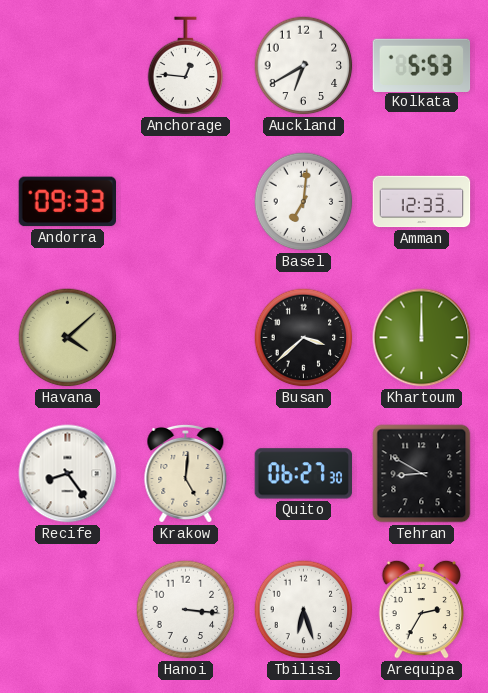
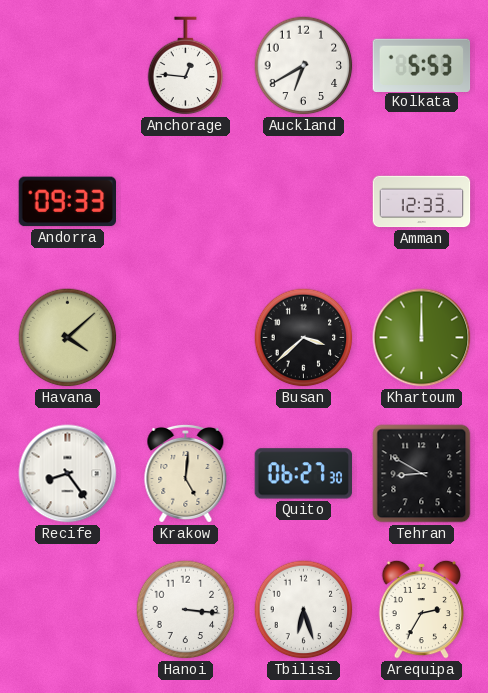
Basel: 7:01 -> none (304, 202)
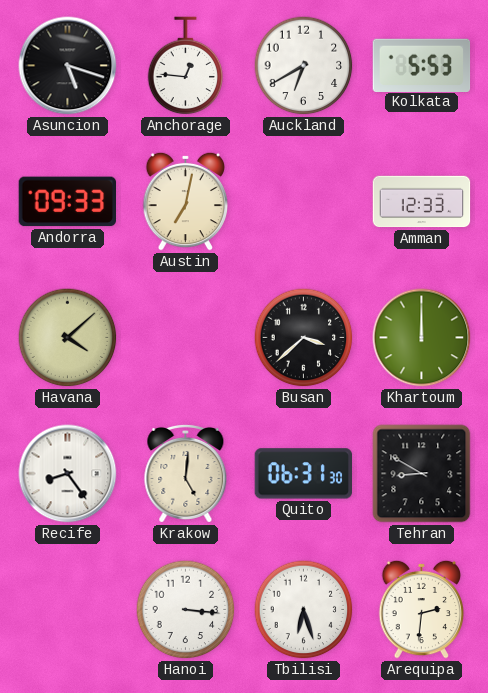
Asuncion: none -> 5:18 (68, 66)
Austin: none -> 7:02 (186, 201)
Quito: 06:27 -> 06:31 (304, 474)
Arequipa: 2:35 -> 2:31 (422, 609)
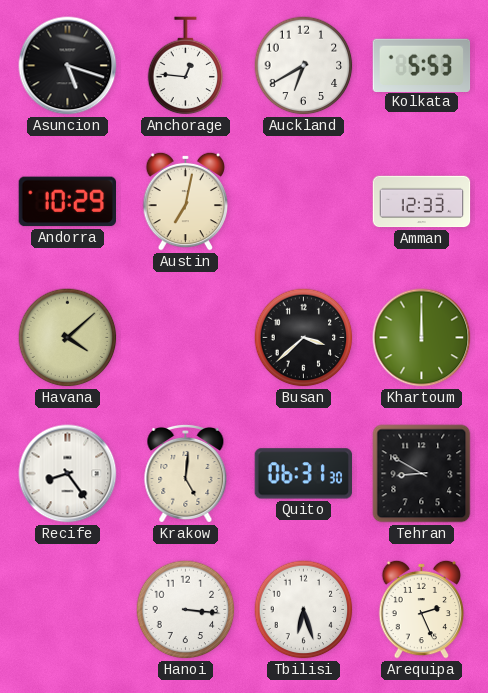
Andorra: 09:33 -> 10:29 (67, 202)
Arequipa: 2:31 -> 2:26 (422, 609)
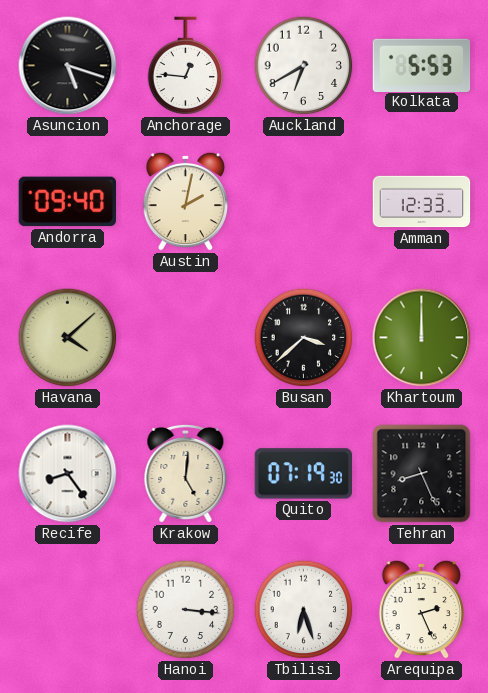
Andorra: 10:29 -> 09:40 (67, 202)
Austin: 7:02 -> 2:02 (186, 201)
Quito: 06:31 -> 07:19 (304, 474)
Tehran: 8:50 -> 8:26 (422, 474)
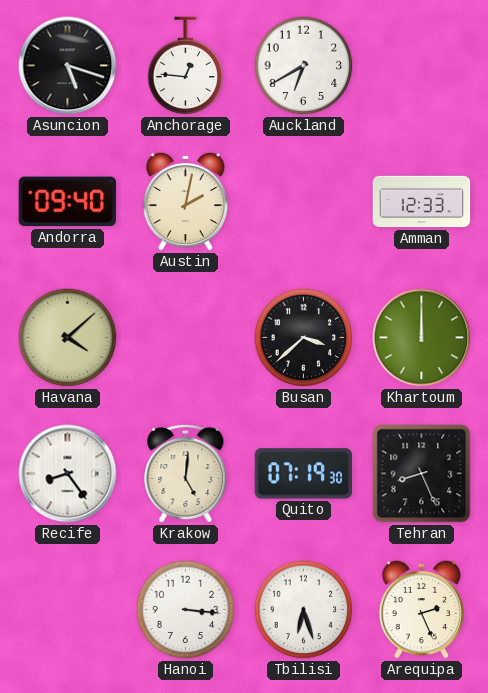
Kolkata: 5:53 -> none (422, 65)
